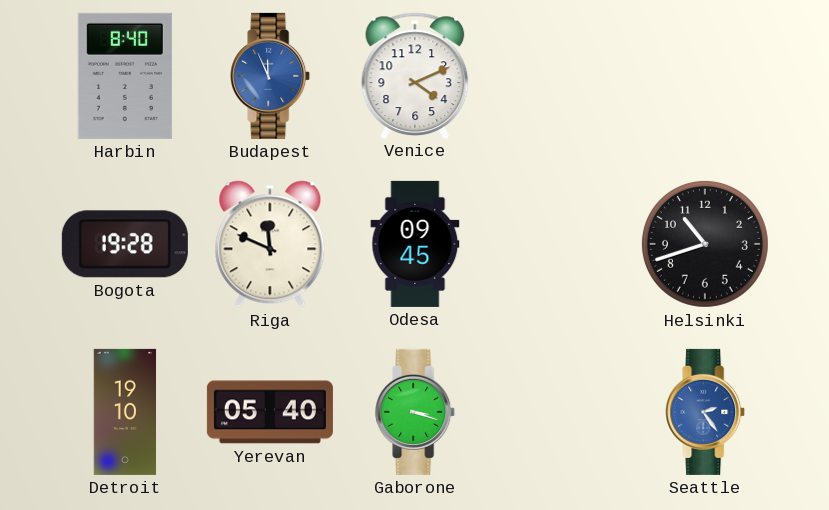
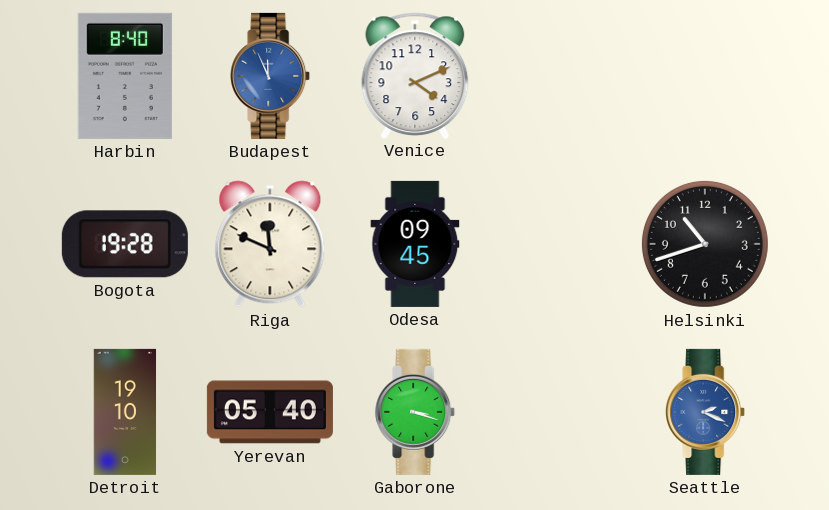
Seattle: 2:24 -> 2:19 (706, 412)
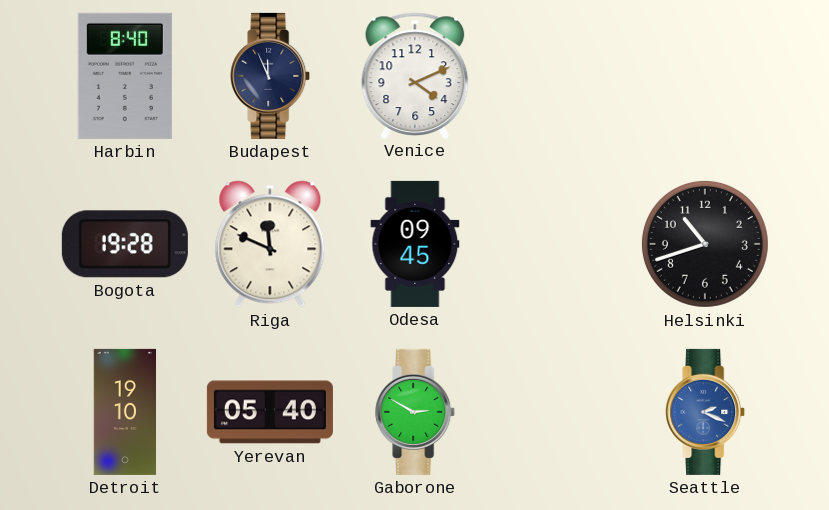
Budapest dial: blue -> navy (271, 76)
Gaborone: 3:18 -> 2:50 (416, 412)
